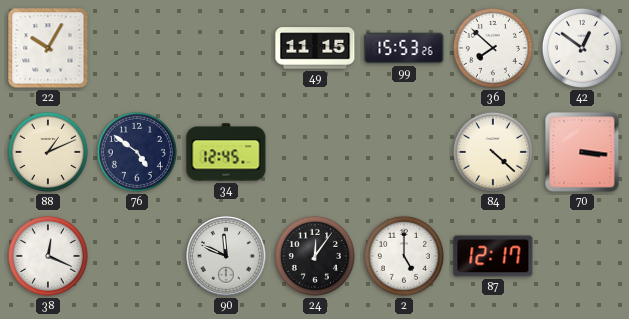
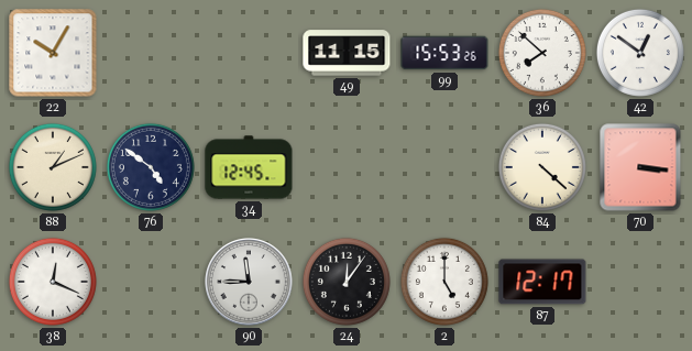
90: 11:49 -> 11:45 (250, 283)
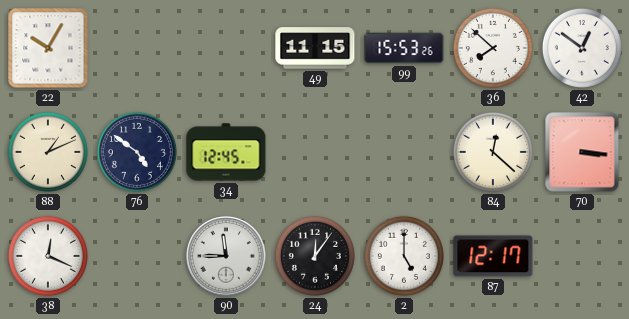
84: 4:22 -> 12:22 (493, 152)
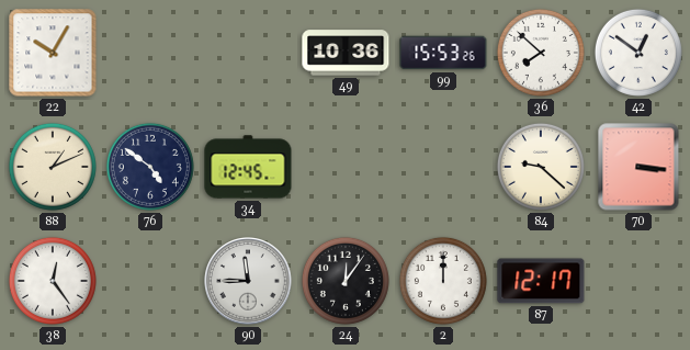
49: 11:15 -> 10:36 (346, 53)
84: 12:22 -> 9:22 (541, 167)
38: 12:19 -> 12:24 (53, 281)
2: 5:00 -> 12:00 (443, 281)
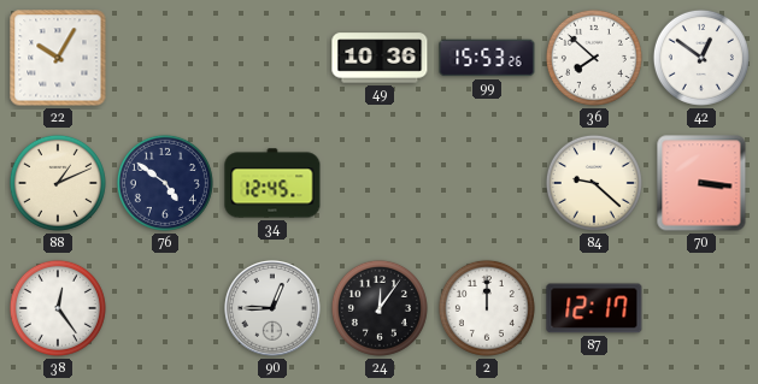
90: 11:45 -> 12:45 (274, 309)
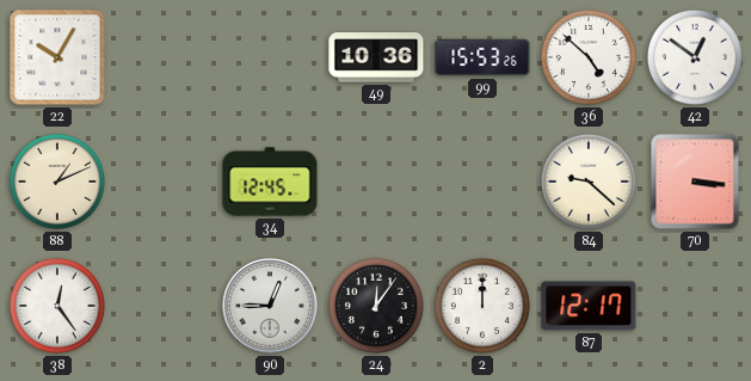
36: 7:52 -> 4:52 (589, 57)
76: 4:51 -> none (165, 183)
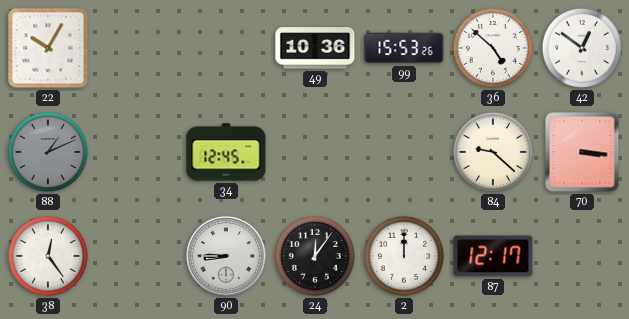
88 dial: cream -> grey (48, 152)
90: 12:45 -> 8:45 (227, 257)
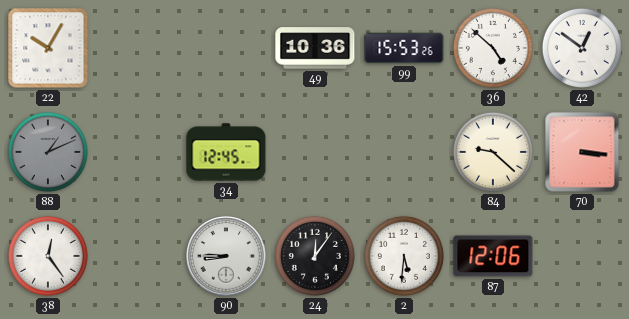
2: 12:00 -> 5:31 (404, 256)
87: 12:17 -> 12:06 (493, 256)
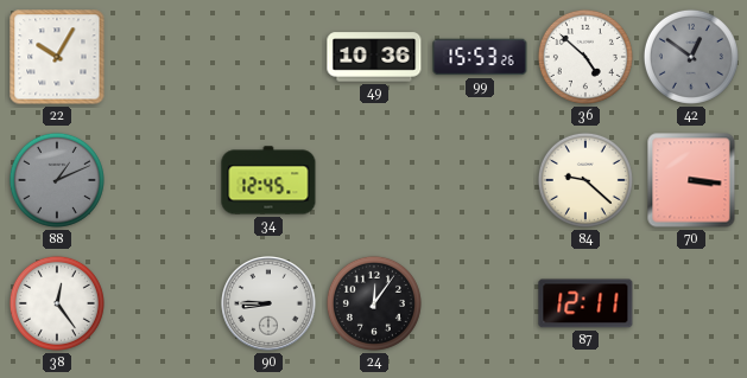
42 dial: white -> grey (691, 57)
2: 5:31 -> none (404, 256)
87: 12:06 -> 12:11 (585, 303)
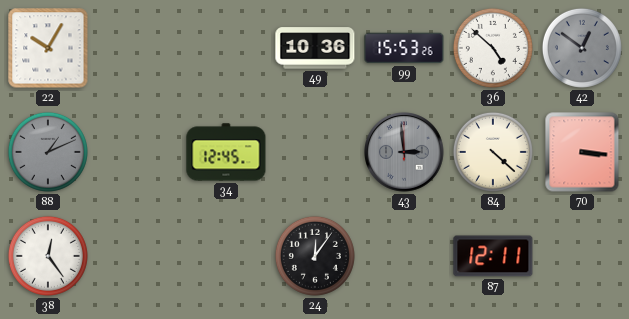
43: none -> 2:59 (405, 153)
84: 9:22 -> 4:22 (493, 152)
90: 8:45 -> none (270, 305)
